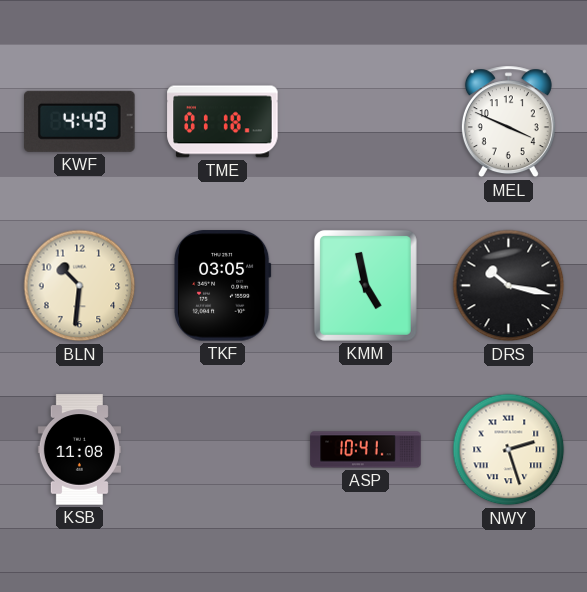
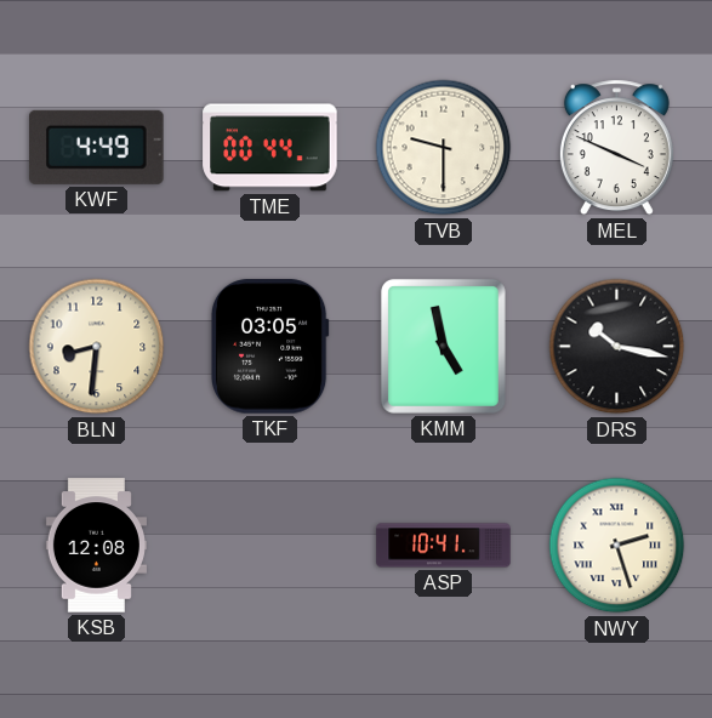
TME: 01:18 -> 00:44 (270, 148)
TVB: none -> 9:30 (444, 148)
BLN: 10:31 -> 8:31 (97, 347)
KSB: 11:08 -> 12:08 (96, 546)
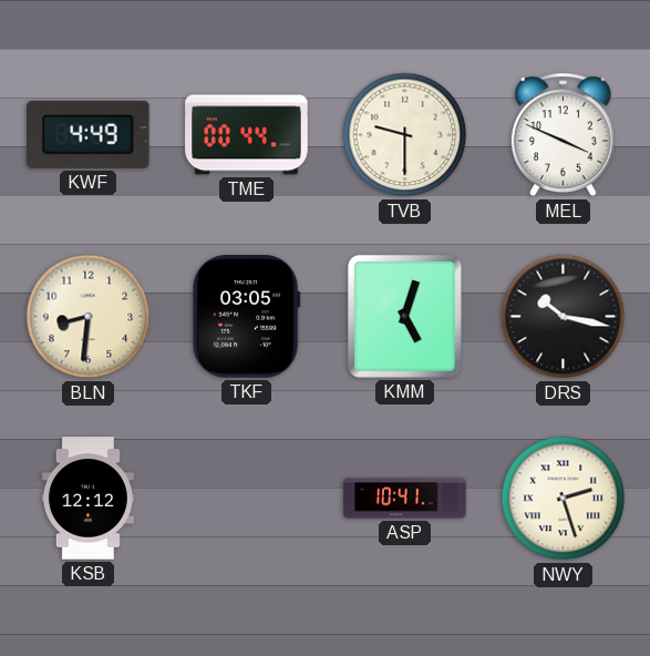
KMM: 4:58 -> 5:03 (404, 316)
KSB: 12:08 -> 12:12 (87, 499)
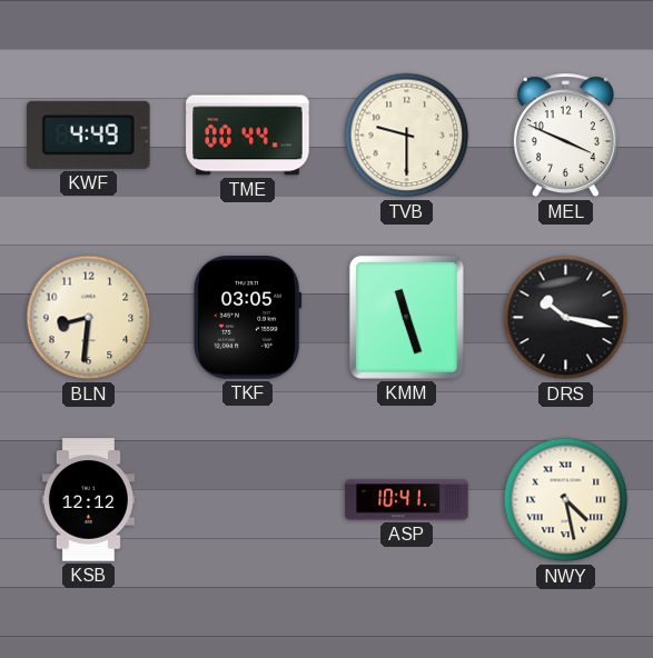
KMM: 5:03 -> 11:27 (406, 317)
NWY: 2:27 -> 4:28 (566, 500)
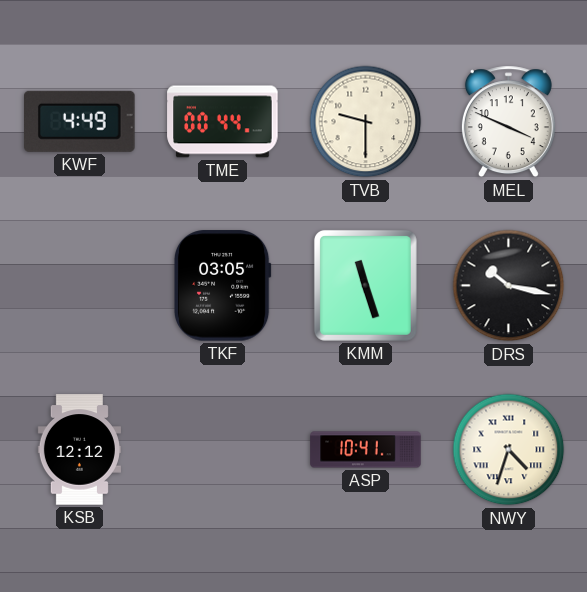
BLN: 8:31 -> none (89, 318)
NWY: 4:28 -> 4:33 (509, 450)
